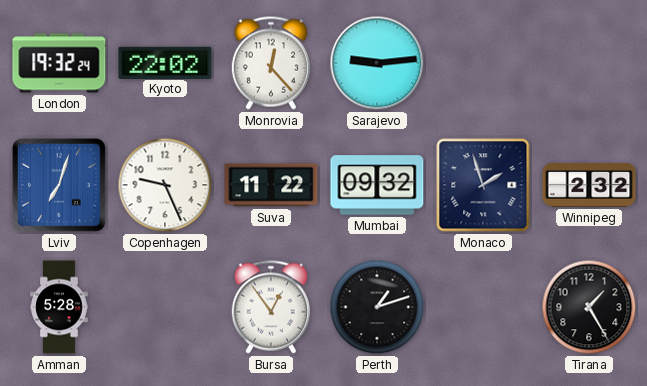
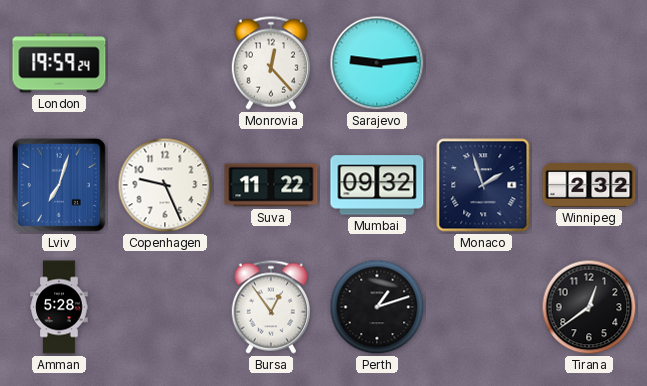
London: 19:32 -> 19:59 (59, 63)
Kyoto: 22:02 -> none (165, 62)
Tirana: 1:25 -> 12:39 (589, 307)
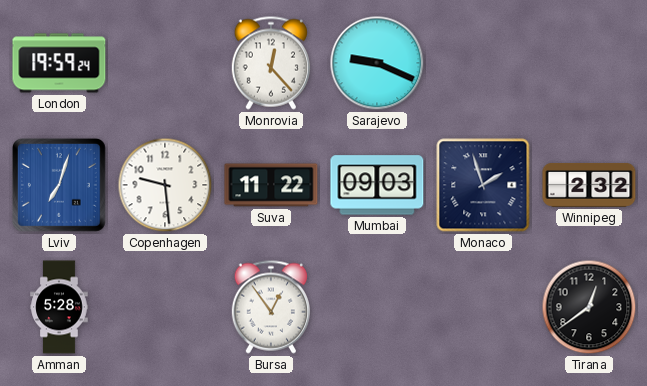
Sarajevo: 9:14 -> 9:19 (377, 63)
Copenhagen: 9:26 -> 9:29 (165, 185)
Mumbai: 09:32 -> 09:03 (377, 185)
Perth: 1:12 -> none (377, 307)
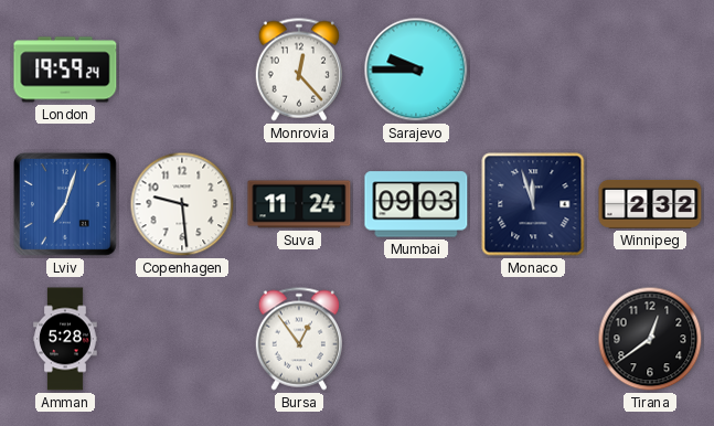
Sarajevo: 9:19 -> 9:45 (416, 70)
Suva: 11:22 -> 11:24 (299, 204)
Monaco: 1:57 -> 11:57 (533, 204)
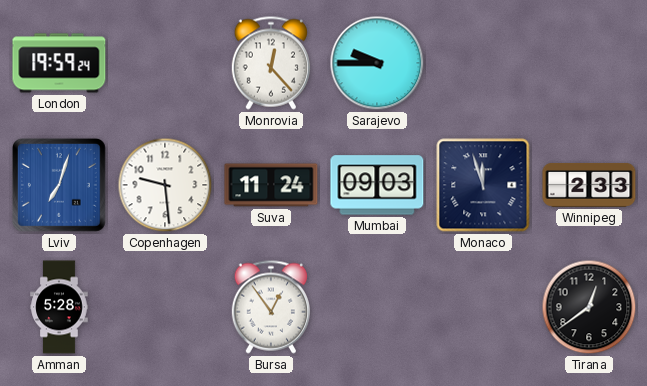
Winnipeg: 2:32 -> 2:33 (589, 186)
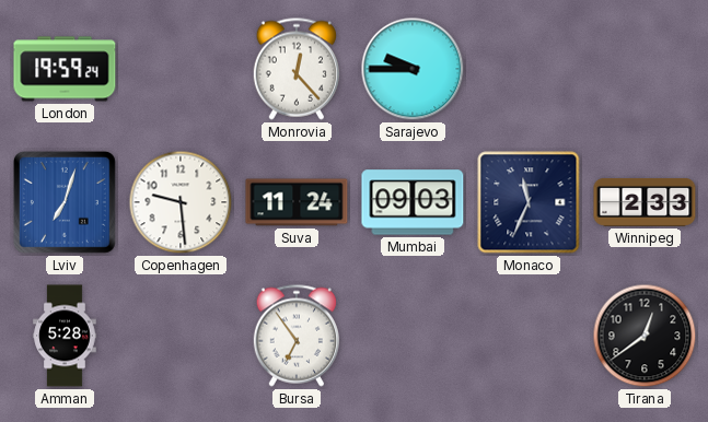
Monaco: 11:57 -> 11:34 (529, 202)
Bursa: 12:54 -> 6:54 (295, 336)
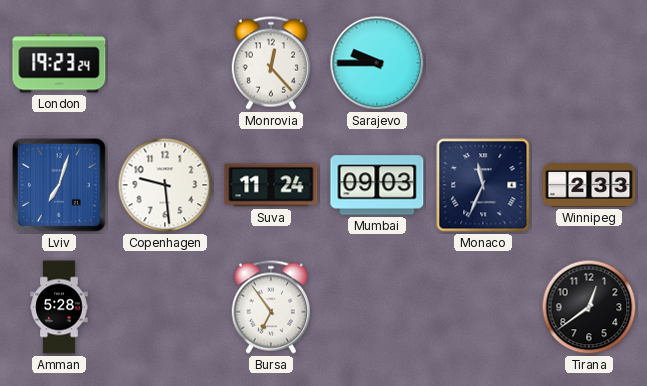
London: 19:59 -> 19:23 (59, 63)
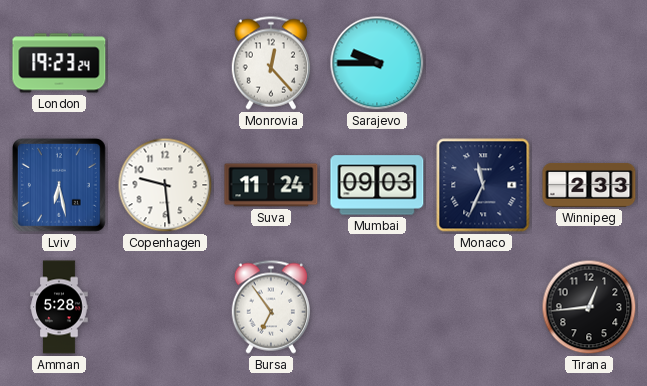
Lviv: 7:03 -> 6:28 (59, 185)
Tirana: 12:39 -> 12:44 (589, 307)
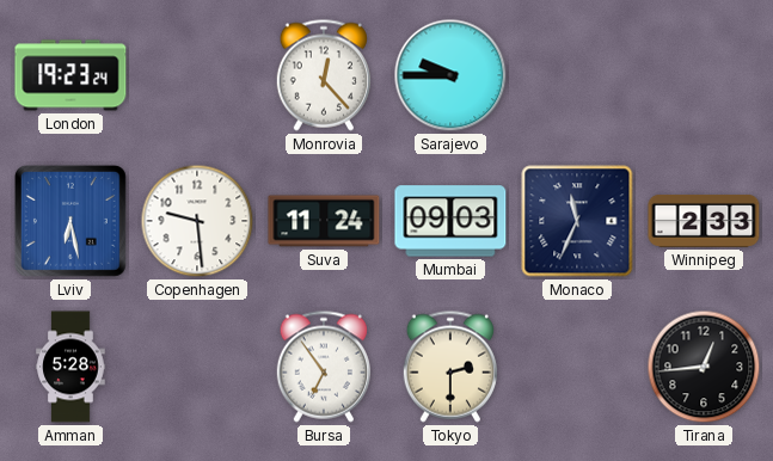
Tokyo: none -> 2:30 (449, 367)
